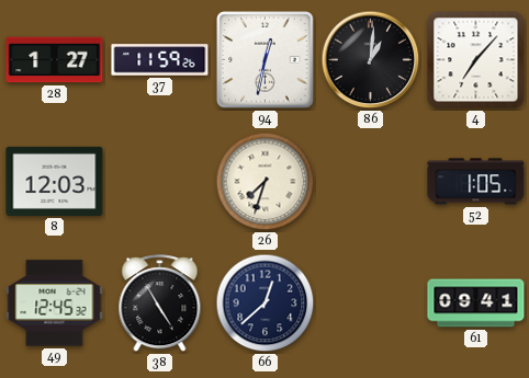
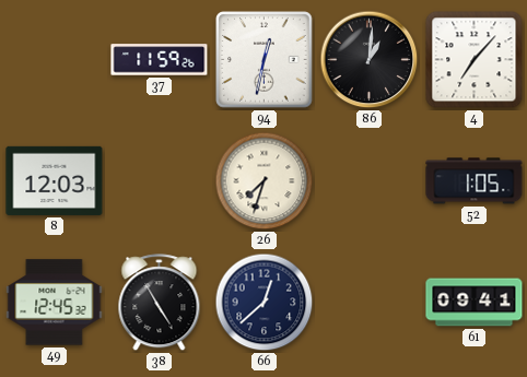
28: 1:27 -> none (55, 60)
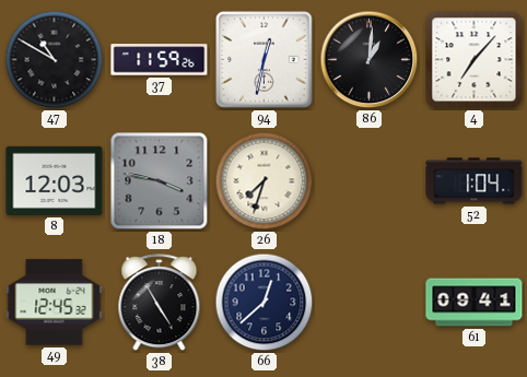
47: none -> 10:50 (55, 60)
18: none -> 3:47 (160, 181)
52: 1:05 -> 1:04 (475, 181)
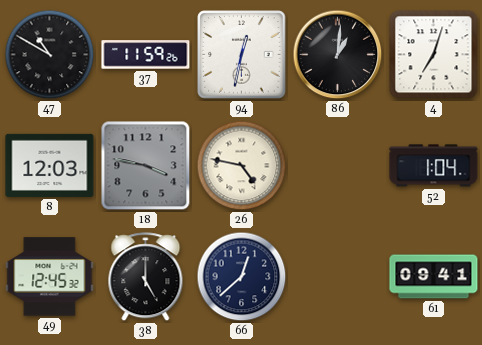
4: 7:07 -> 7:03 (434, 55)
26: 7:33 -> 4:47 (242, 166)
38: 4:55 -> 5:00 (146, 277)
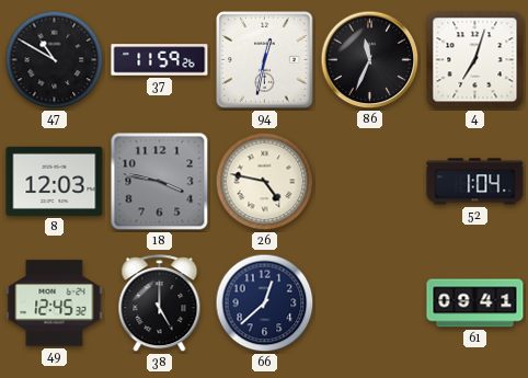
86: 1:01 -> 11:34 (370, 60)
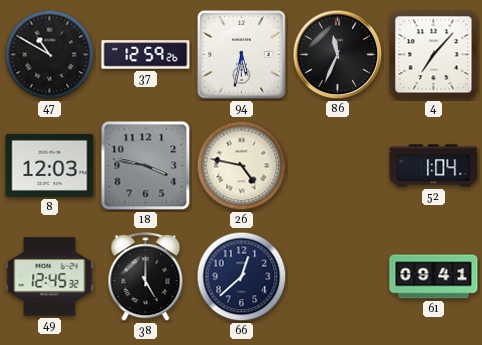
37: 11:59 -> 12:59 (146, 55)
94: 12:32 -> 5:32 (242, 55)
4: 7:03 -> 7:07 (434, 55)
